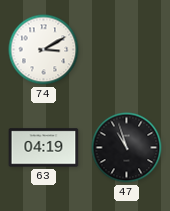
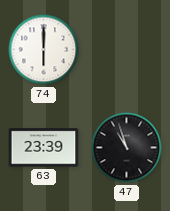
74: 3:10 -> 6:00 (44, 50)
63: 04:19 -> 23:39 (44, 148)
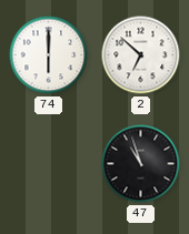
2: none -> 6:52 (141, 55)
63: 23:39 -> none (44, 148)
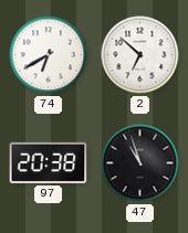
74: 6:00 -> 6:40 (49, 55)
97: none -> 20:38 (49, 162)
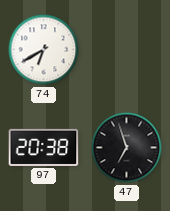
2: 6:52 -> none (140, 55)
47: 10:57 -> 6:57 (127, 148)
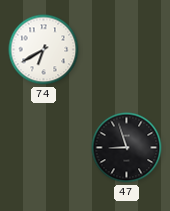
97: 20:38 -> none (44, 147)
47: 6:57 -> 8:57 (127, 148)
